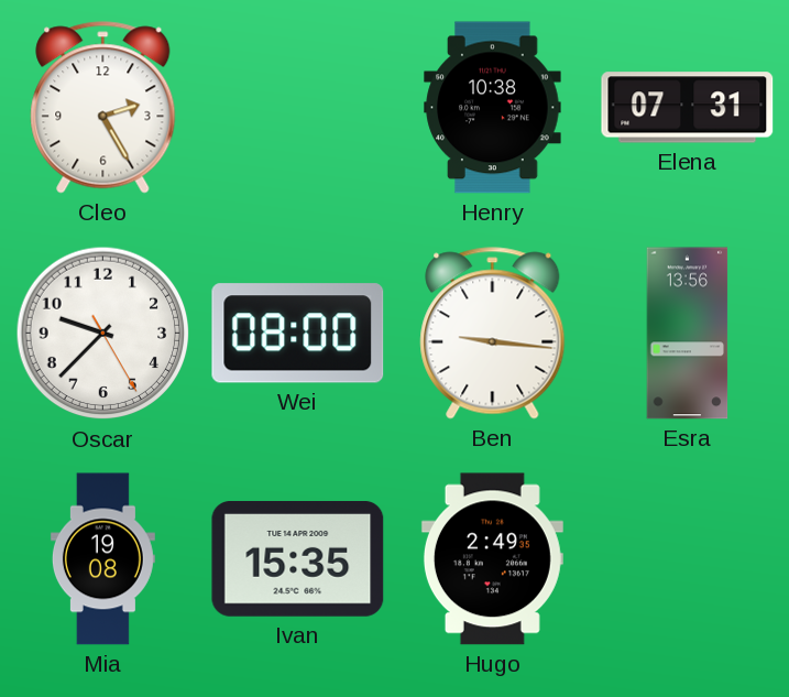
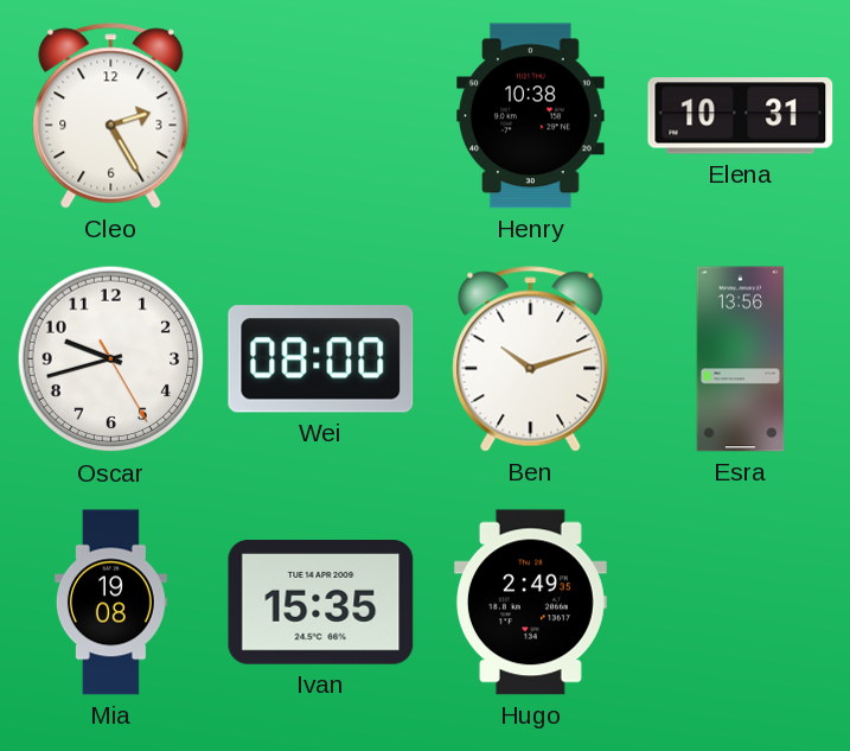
Elena: 07:31 -> 10:31 (741, 116)
Oscar: 9:37 -> 9:42 (111, 359)
Ben: 9:16 -> 10:12 (531, 359)
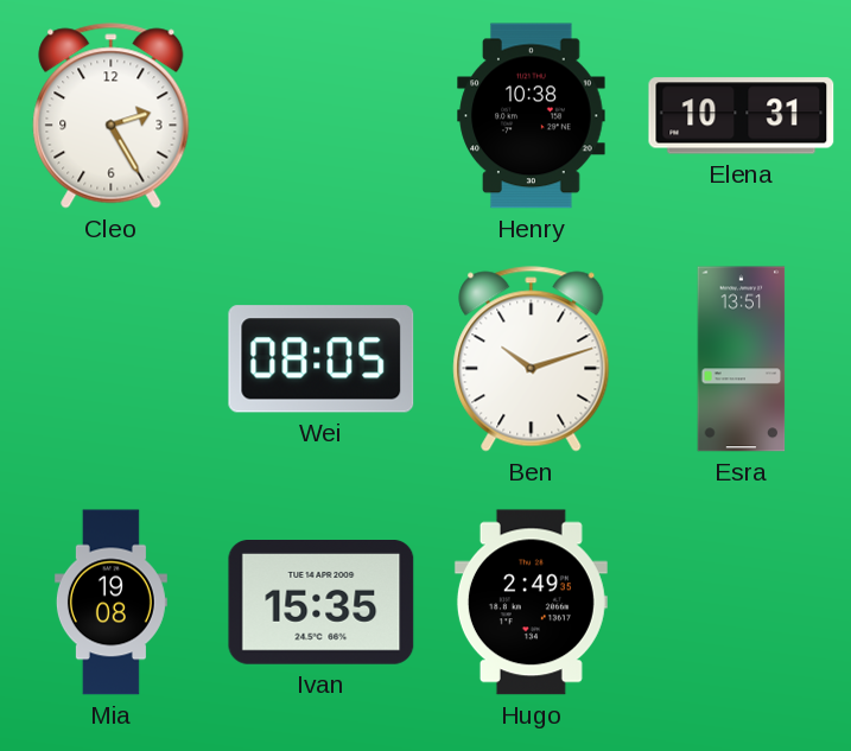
Oscar: 9:42 -> none (111, 359)
Wei: 08:00 -> 08:05 (322, 359)
Esra: 13:56 -> 13:51 (742, 359)
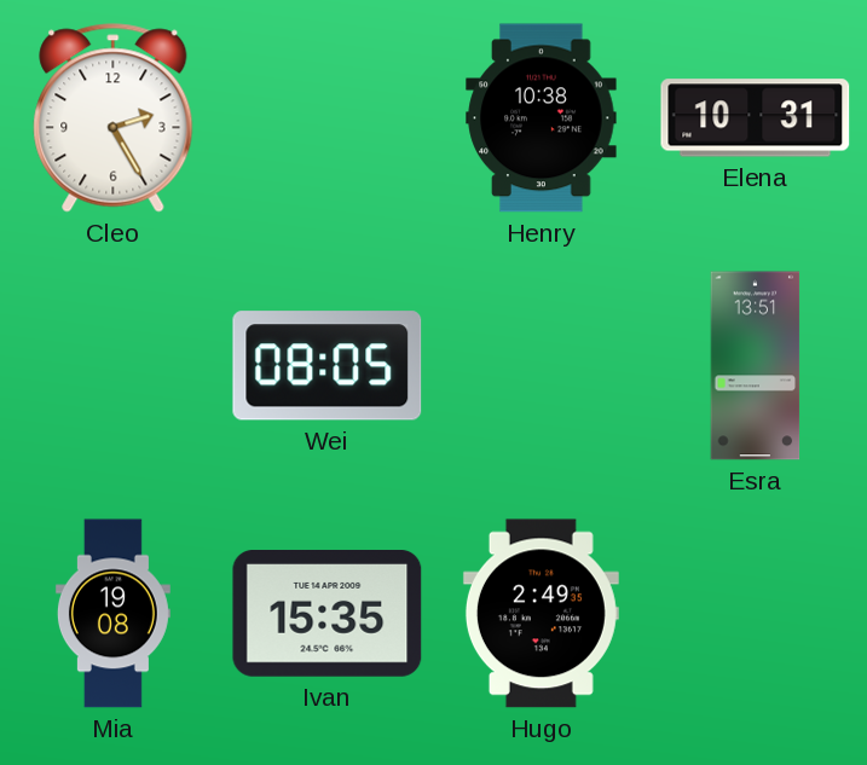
Ben: 10:12 -> none (532, 359)
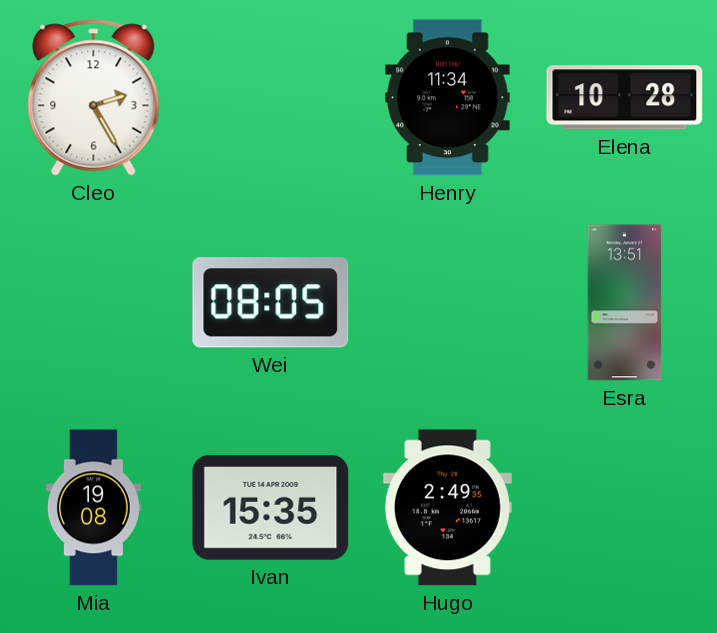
Henry: 10:38 -> 11:34 (448, 98)
Elena: 10:31 -> 10:28 (625, 98)
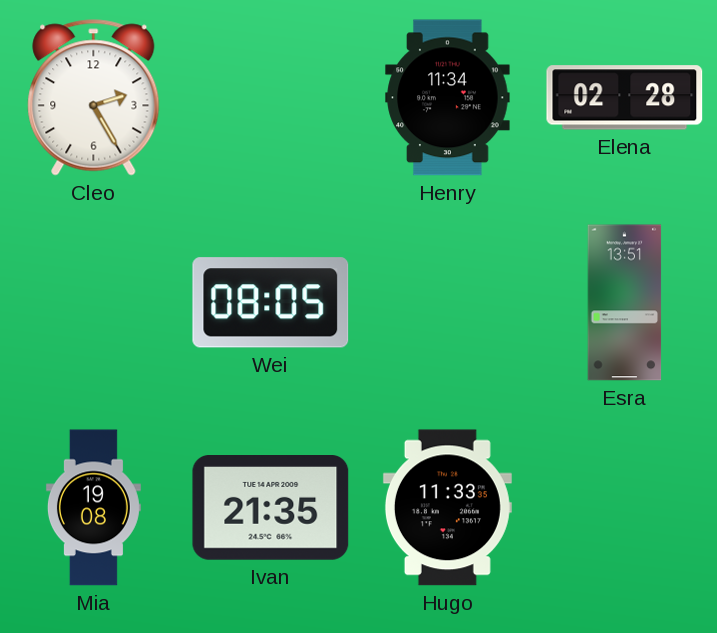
Elena: 10:28 -> 02:28 (625, 98)
Ivan: 15:35 -> 21:35 (271, 508)
Hugo: 2:49 -> 11:33 (447, 508)
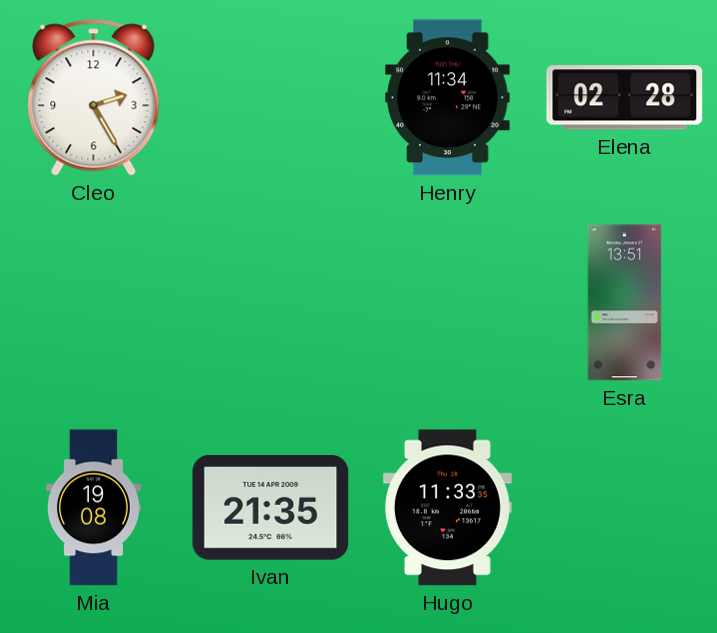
Wei: 08:05 -> none (271, 303)
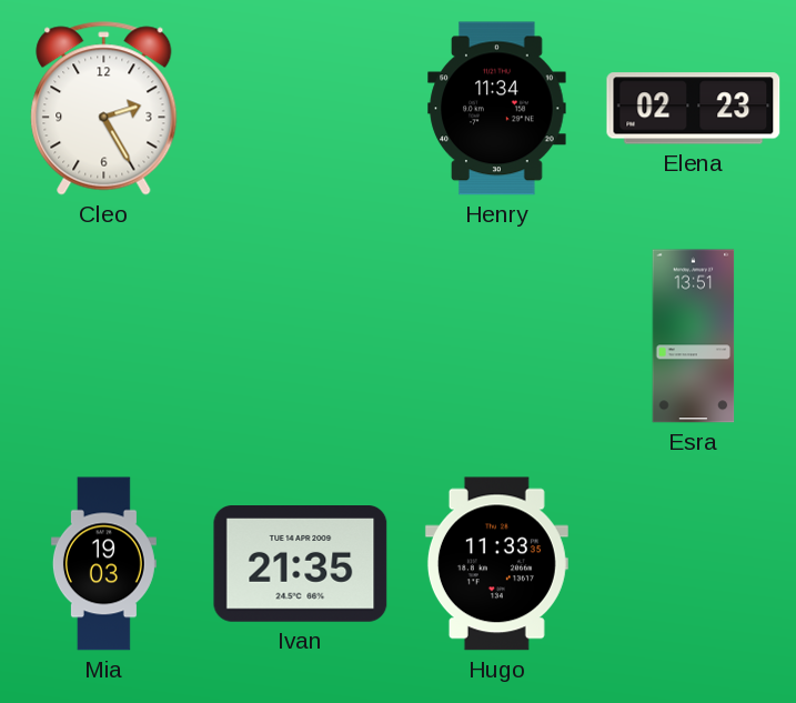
Elena: 02:28 -> 02:23 (694, 109)
Mia: 19:08 -> 19:03 (103, 564)
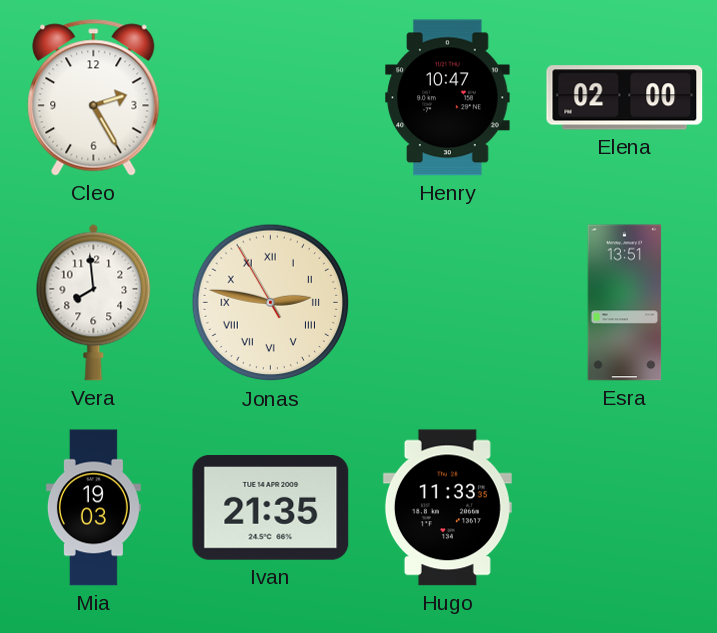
Henry: 11:34 -> 10:47 (448, 98)
Elena: 02:23 -> 02:00 (625, 98)
Vera: none -> 7:59 (94, 302)
Jonas: none -> 2:46 (271, 303)
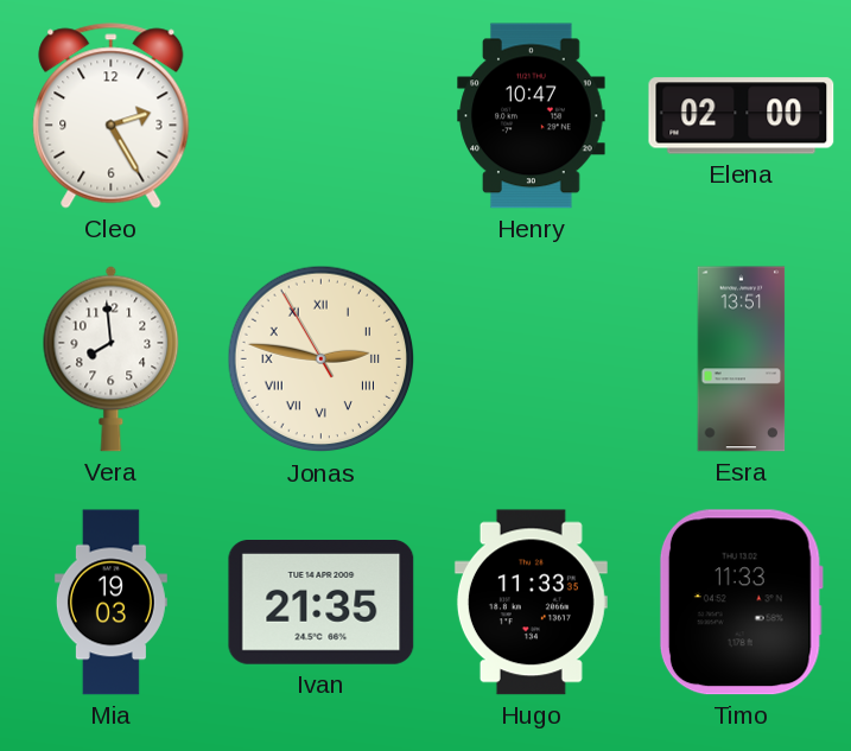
Timo: none -> 11:33 (741, 603)
